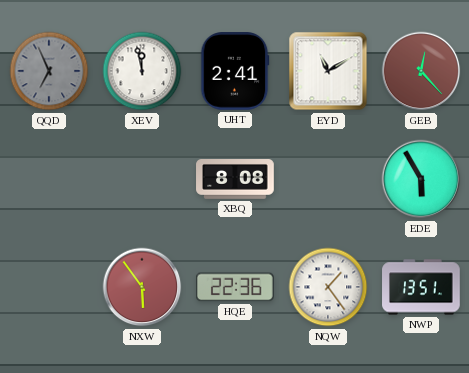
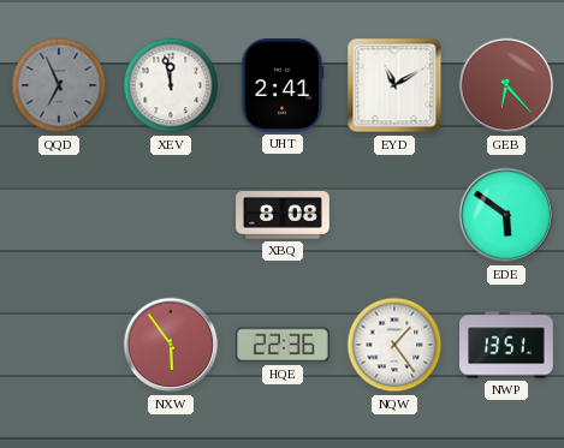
GEB: 12:23 -> 6:23 (506, 85)
EDE: 5:55 -> 5:51 (506, 215)
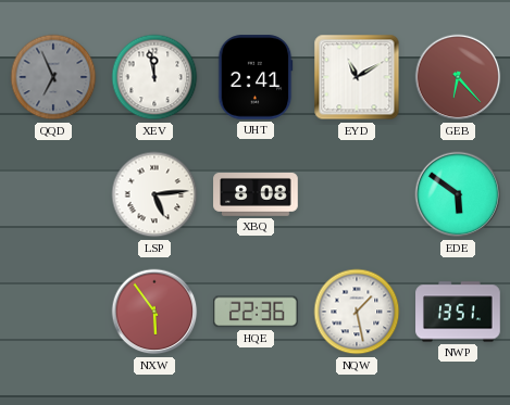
LSP: none -> 5:14 (154, 194)
NQW: 1:24 -> 1:28 (357, 312)
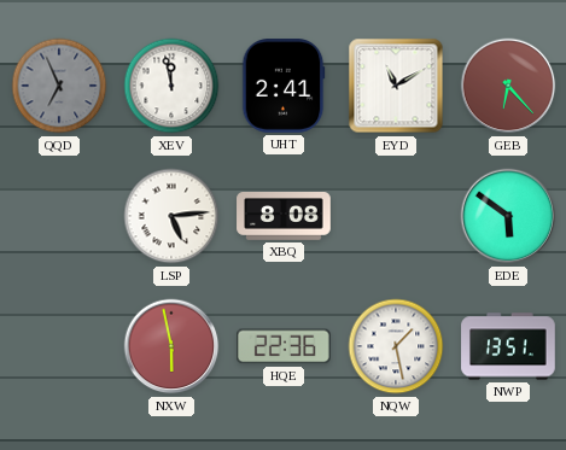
NXW: 5:54 -> 5:58 (171, 346)
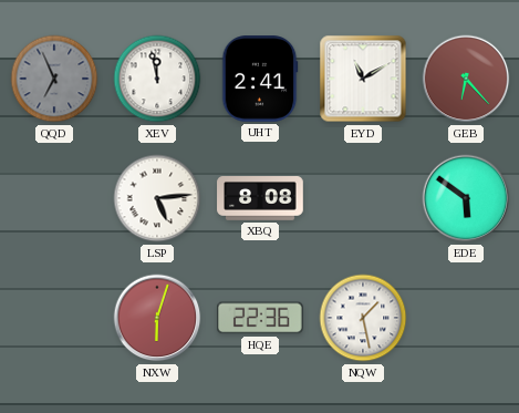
NXW: 5:58 -> 6:03 (157, 318)
NWP: 13:51 -> none (508, 346)
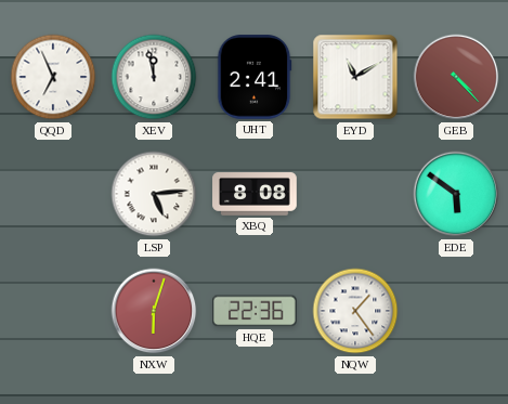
QQD dial: grey -> white (53, 77)
GEB: 6:23 -> 4:23 (456, 77)
NQW: 1:28 -> 1:24 (355, 311)
